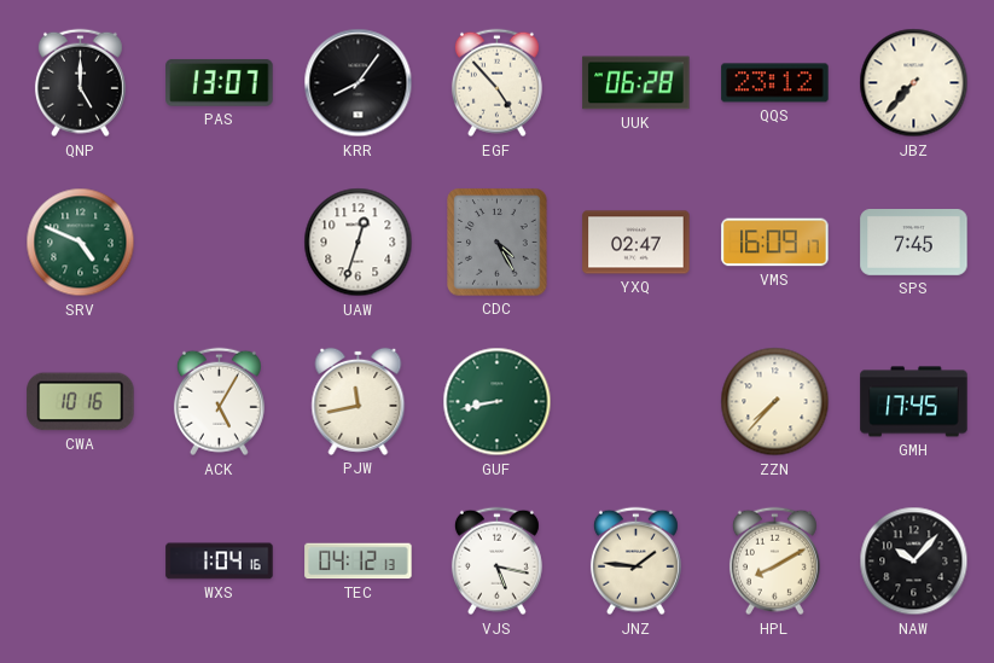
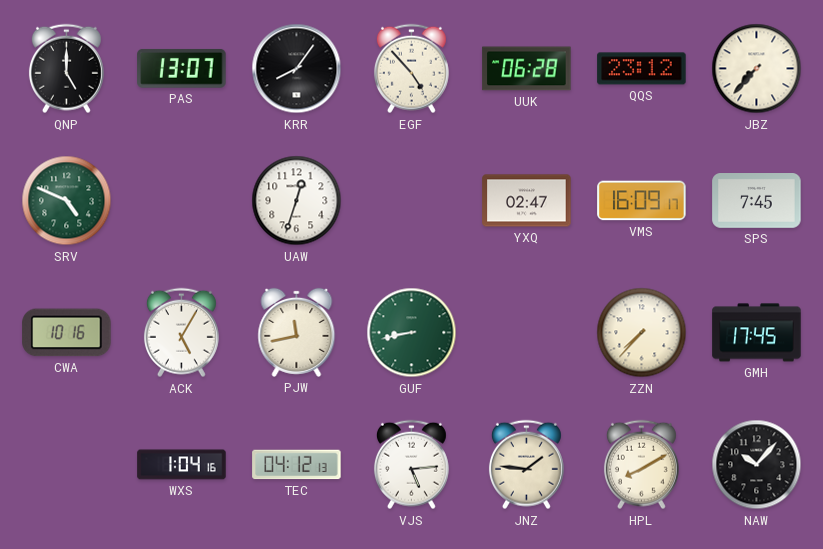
CDC: 4:25 -> none (498, 243)
VJS: 5:17 -> 5:14 (411, 465)
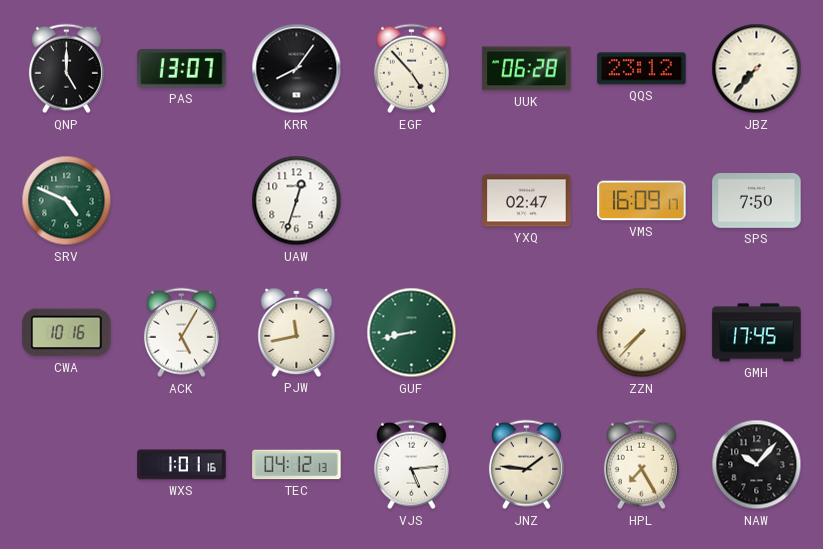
SPS: 7:45 -> 7:50 (757, 201)
WXS: 1:04 -> 1:01 (182, 465)
HPL: 8:10 -> 7:25 (641, 465)
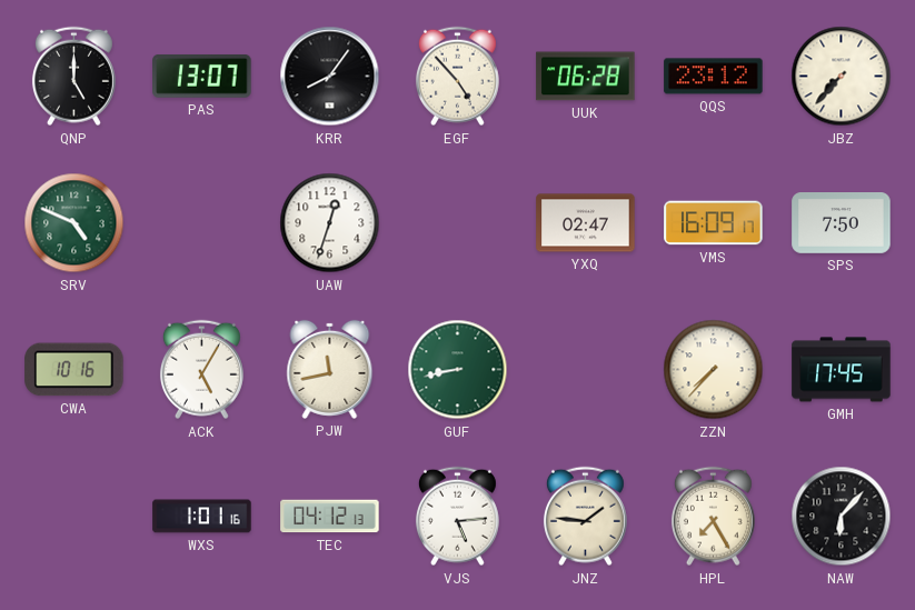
NAW: 10:07 -> 6:07 (842, 517)
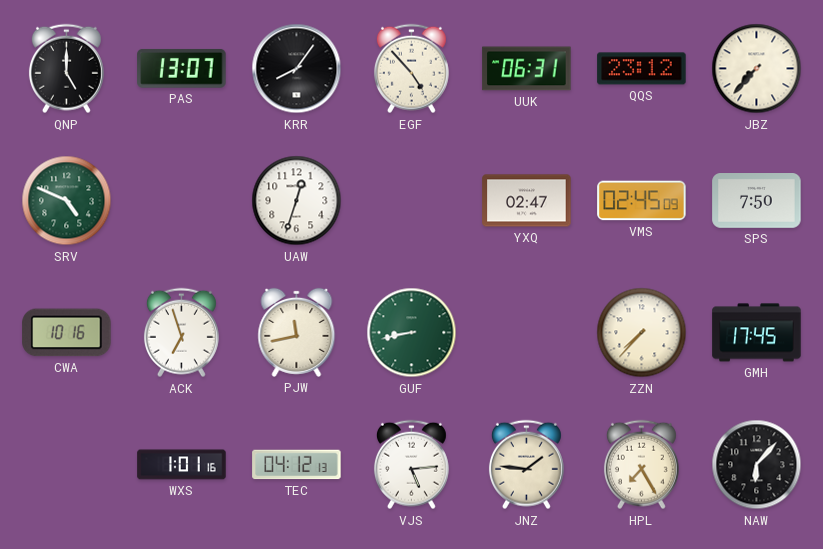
UUK: 06:28 -> 06:31 (527, 69)
VMS: 16:09 -> 02:45 (642, 201)
ACK: 5:05 -> 6:57 (181, 333)
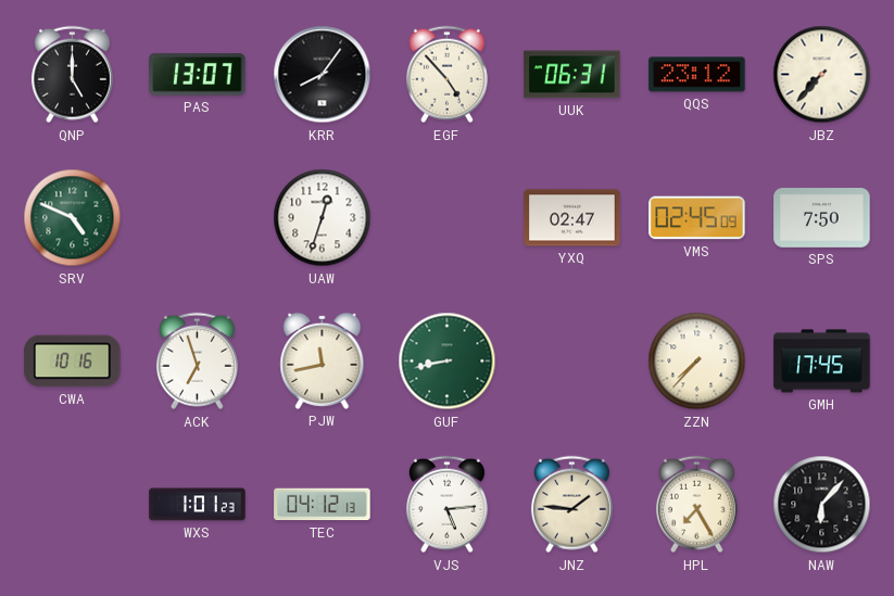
WXS: 1:01:16 -> 1:01:23 (198, 505)
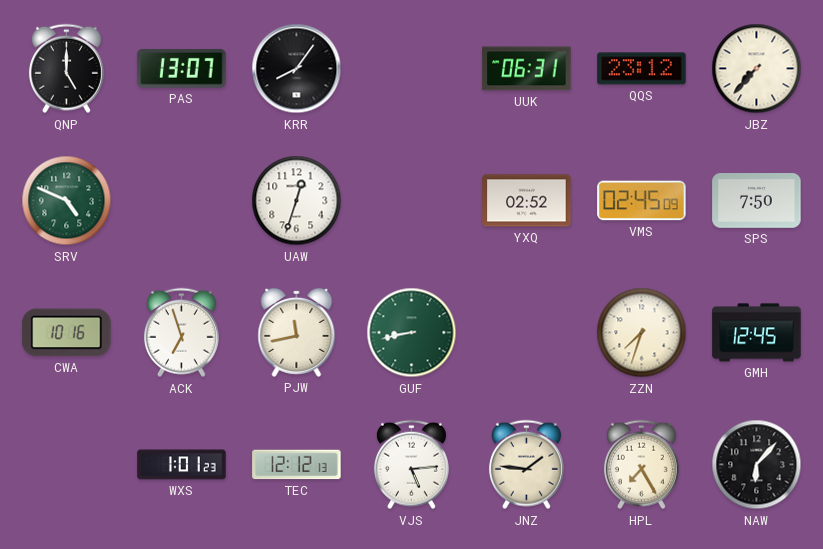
EGF: 4:53 -> none (446, 75)
YXQ: 02:47 -> 02:52 (527, 201)
ZZN: 7:37 -> 7:33 (642, 333)
GMH: 17:45 -> 12:45 (757, 333)
TEC: 04:12 -> 12:12 (297, 465)
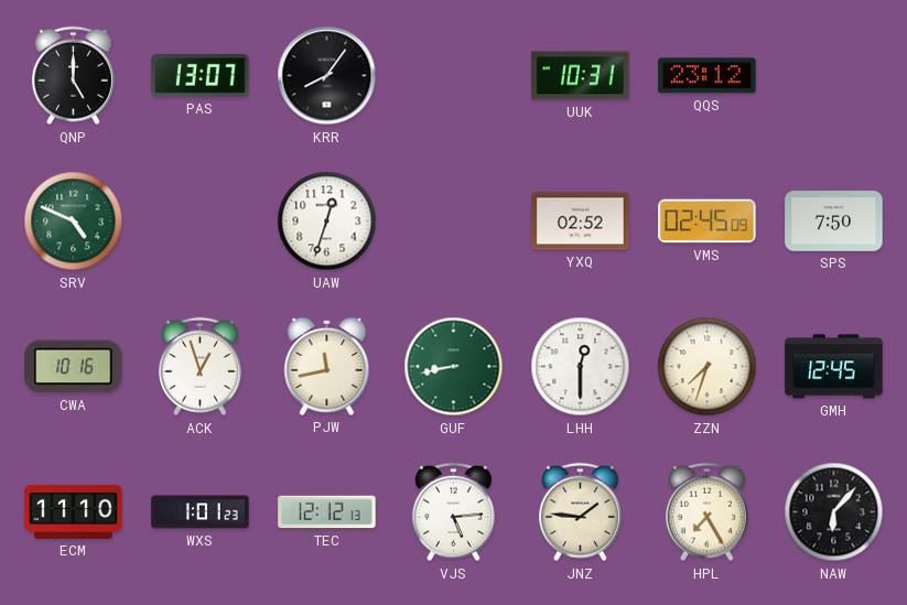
UUK: 06:31 -> 10:31 (581, 76)
JBZ: 7:37 -> none (757, 69)
ACK: 6:57 -> 12:57 (199, 367)
LHH: none -> 12:30 (581, 367)
ECM: none -> 11:10 (74, 511)
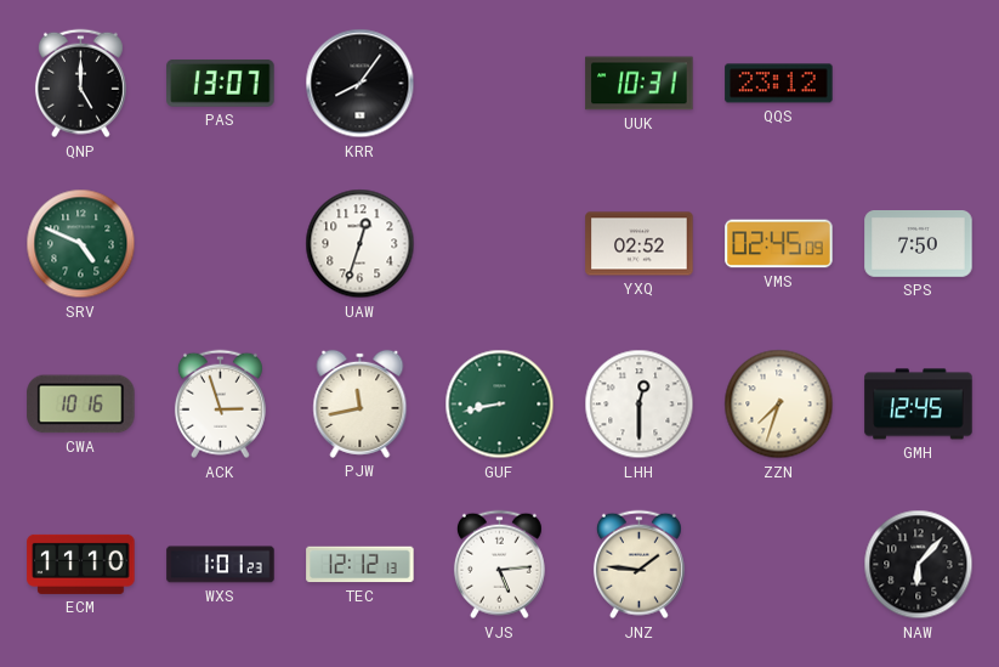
ACK: 12:57 -> 2:57 (220, 405)
HPL: 7:25 -> none (706, 512)
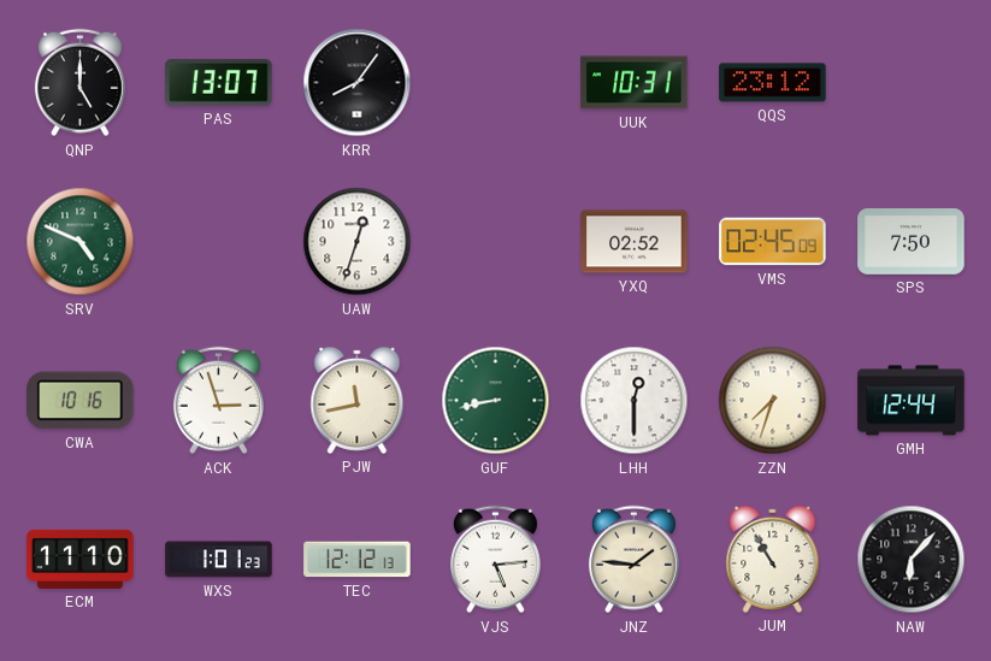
GMH: 12:45 -> 12:44 (912, 401)
JUM: none -> 10:55 (773, 559)
